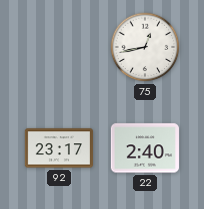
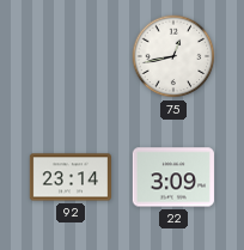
92: 23:17 -> 23:14 (71, 177)
22: 2:40 -> 3:09 (173, 177)
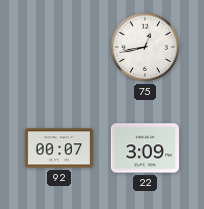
92: 23:14 -> 00:07 (59, 148)
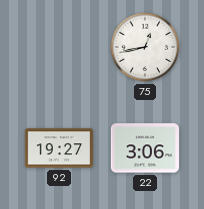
92: 00:07 -> 19:27 (59, 148)
22: 3:09 -> 3:06 (145, 148)
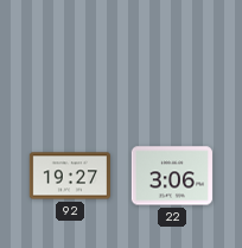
75: 12:43 -> none (145, 47)
